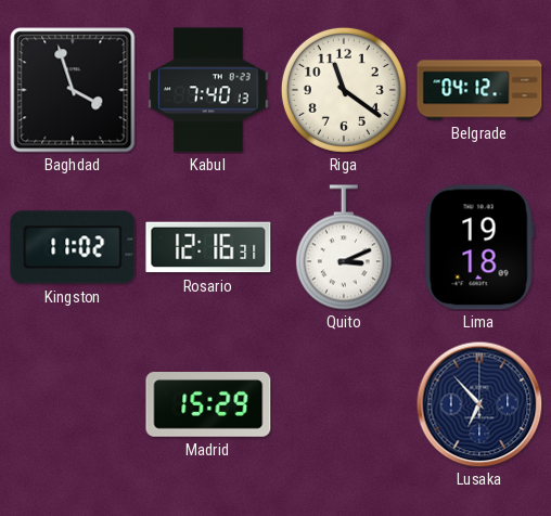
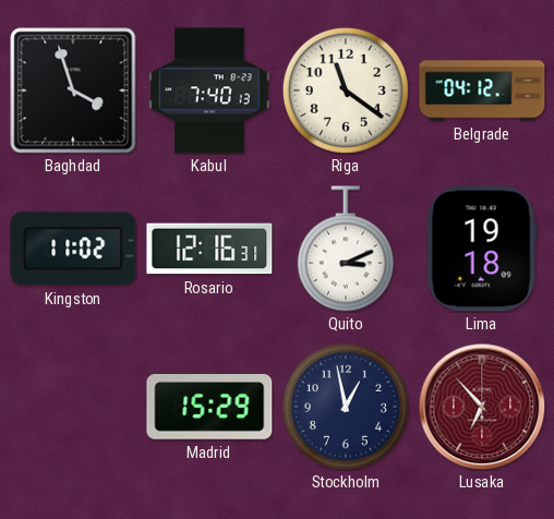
Stockholm: none -> 12:58 (346, 407)
Lusaka dial: navy -> burgundy (482, 407)
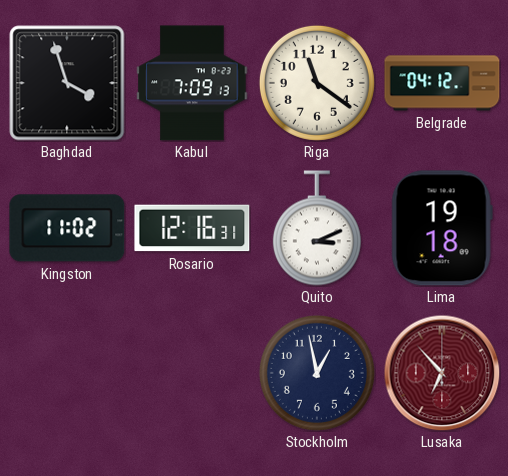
Kabul: 7:40 -> 7:09 (192, 83)
Madrid: 15:29 -> none (209, 408)
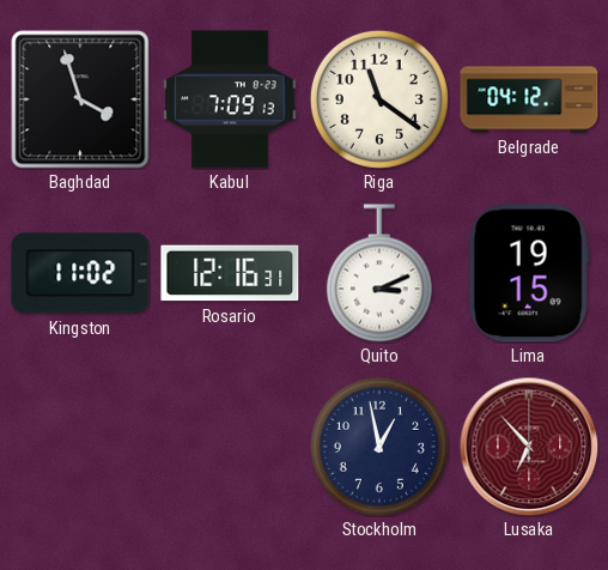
Lima: 19:18 -> 19:15 (529, 273)
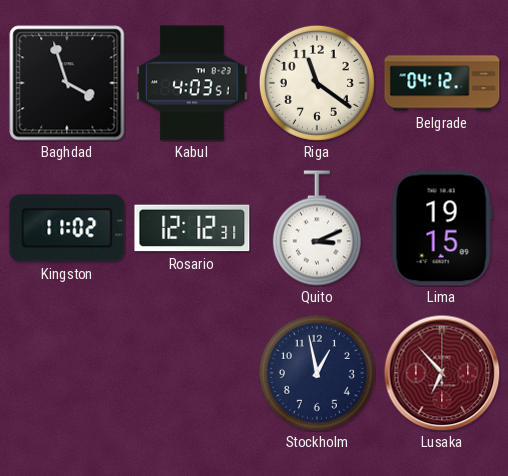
Kabul: 7:09 -> 4:03 (192, 83)
Rosario: 12:16 -> 12:12 (192, 228)
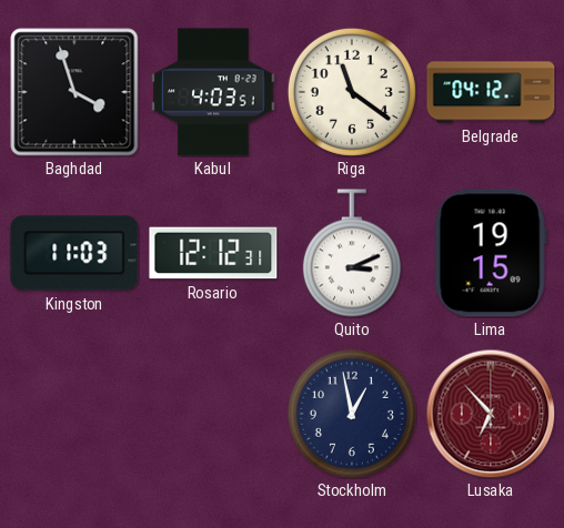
Kingston: 11:02 -> 11:03 (74, 253)
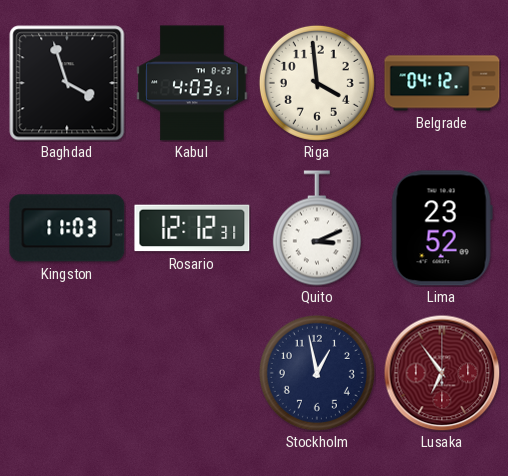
Riga: 11:21 -> 3:59 (317, 83)
Lima: 19:15 -> 23:52 (442, 228)
Lusaka: 6:53 -> 6:54 (442, 373)
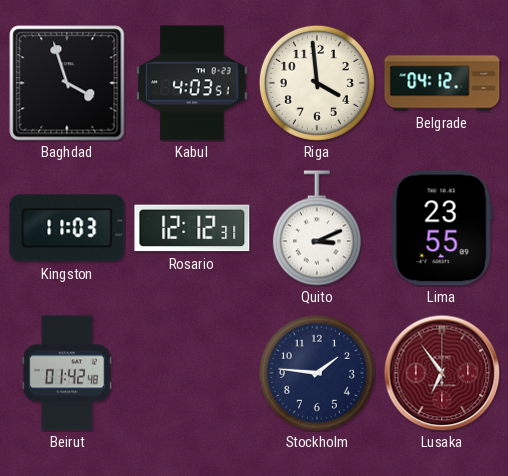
Lima: 23:52 -> 23:55 (442, 228)
Beirut: none -> 01:42 (67, 373)
Stockholm: 12:58 -> 1:46 (317, 373)
